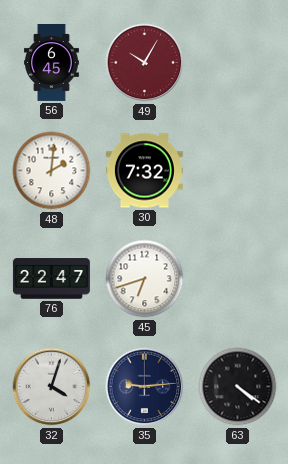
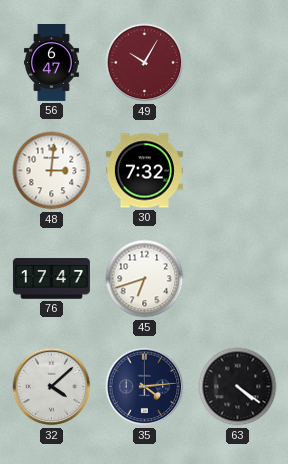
56: 6:45 -> 6:47 (51, 62)
48: 2:01 -> 3:01 (52, 171)
76: 22:47 -> 17:47 (51, 279)
32: 4:03 -> 4:08 (52, 387)
35: 9:14 -> 4:14 (145, 387)
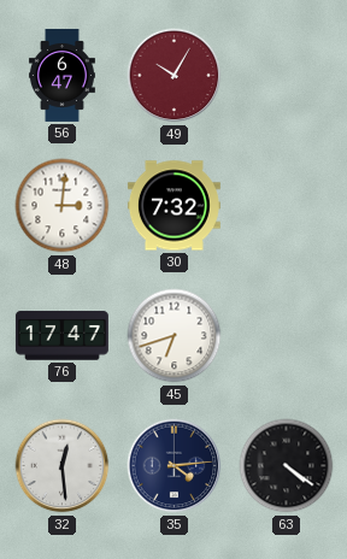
32: 4:08 -> 12:29 (63, 466)
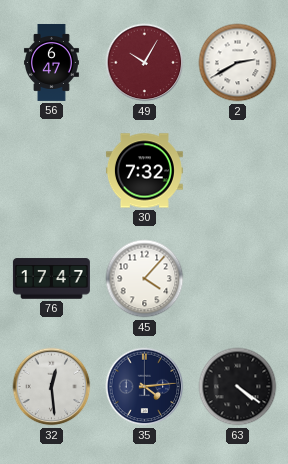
2: none -> 2:40 (238, 63)
48: 3:01 -> none (63, 206)
45: 6:42 -> 4:07 (145, 279)
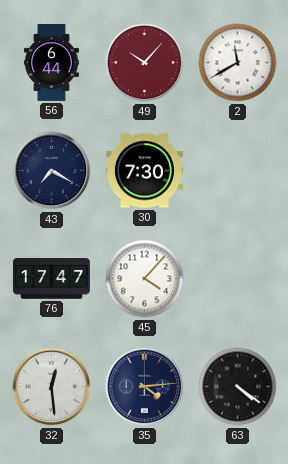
56: 6:47 -> 6:44 (51, 62)
49: 10:05 -> 10:07 (145, 63)
2: 2:40 -> 11:40 (238, 63)
43: none -> 7:20 (52, 171)
30: 7:32 -> 7:30 (144, 171)
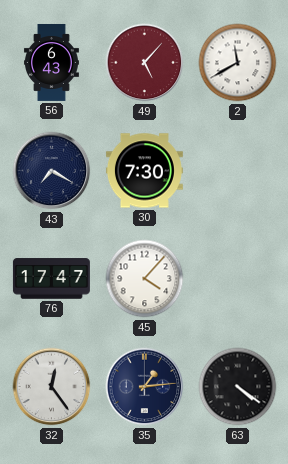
56: 6:44 -> 6:43 (51, 62)
49: 10:07 -> 5:07 (145, 63)
32: 12:29 -> 12:24 (52, 387)
35: 4:14 -> 1:14 (145, 387)
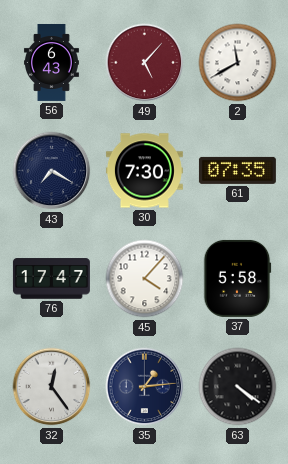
61: none -> 07:35 (237, 170)
37: none -> 5:58 (237, 278)
